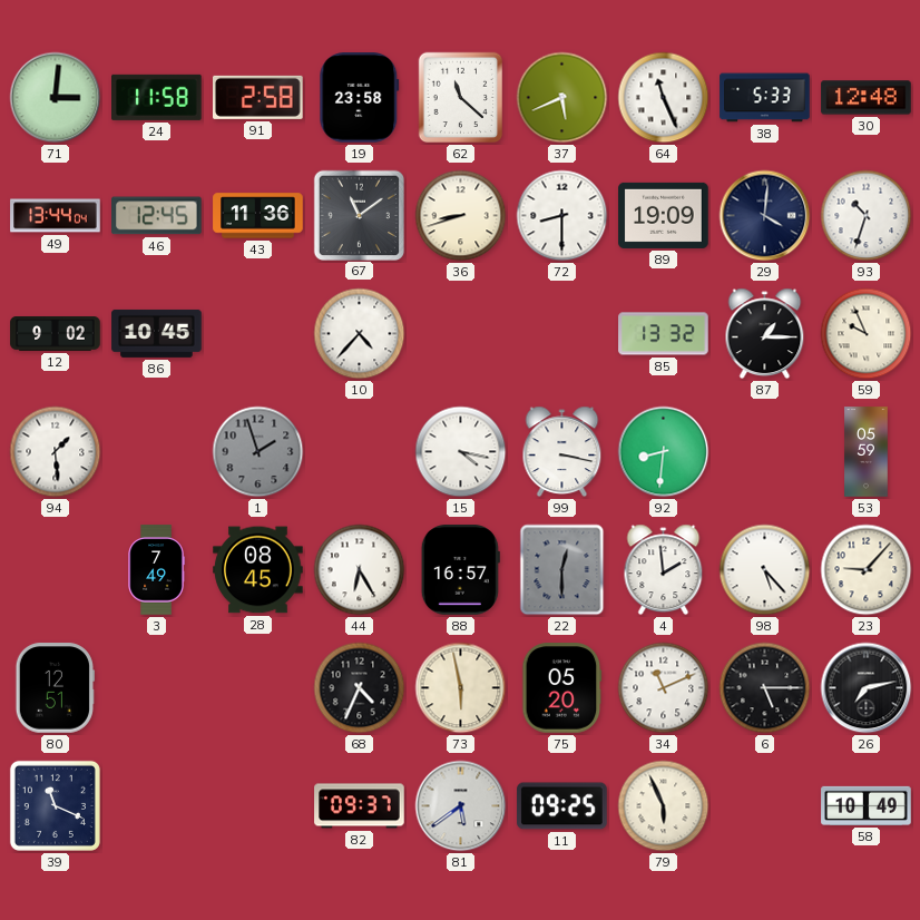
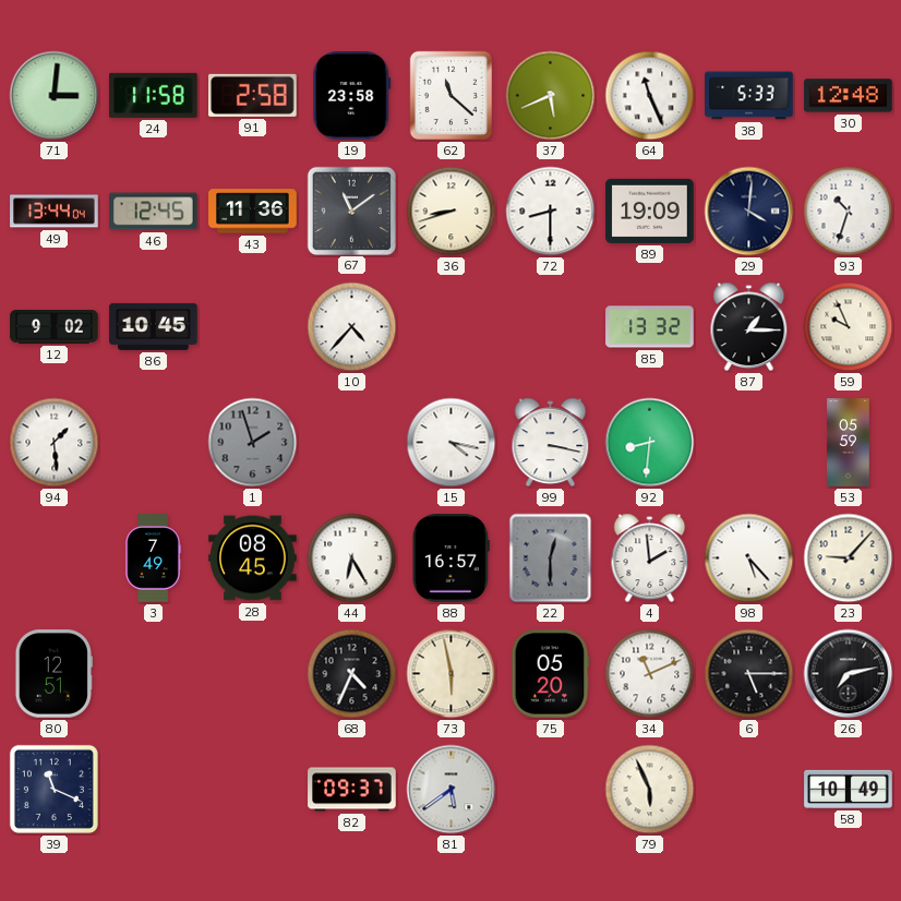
11: 09:25 -> none (562, 806)
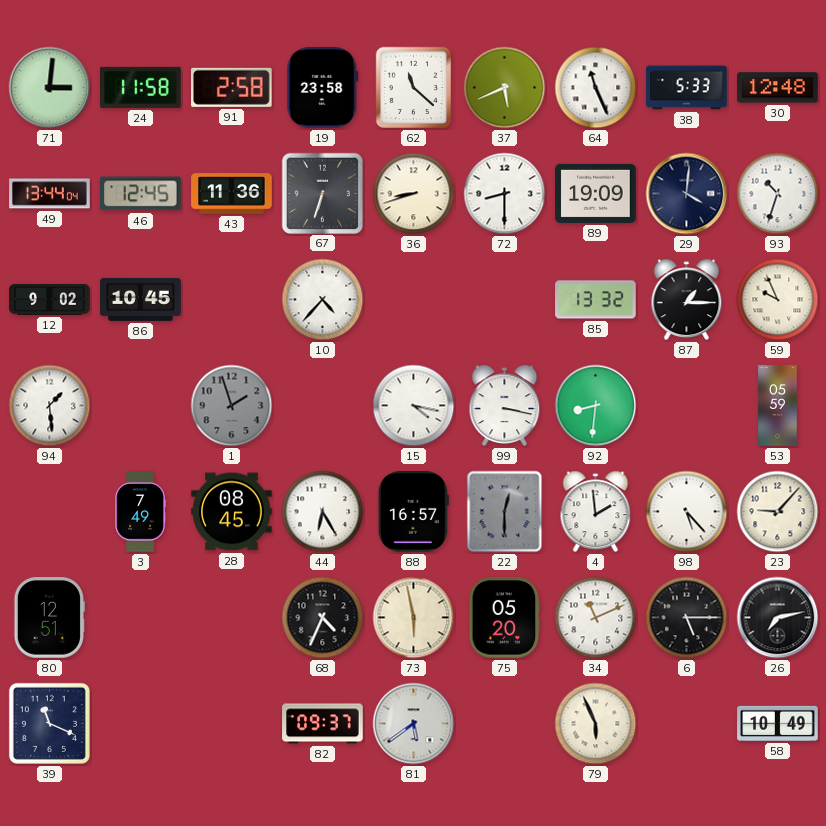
67: 11:09 -> 6:33 (322, 193)
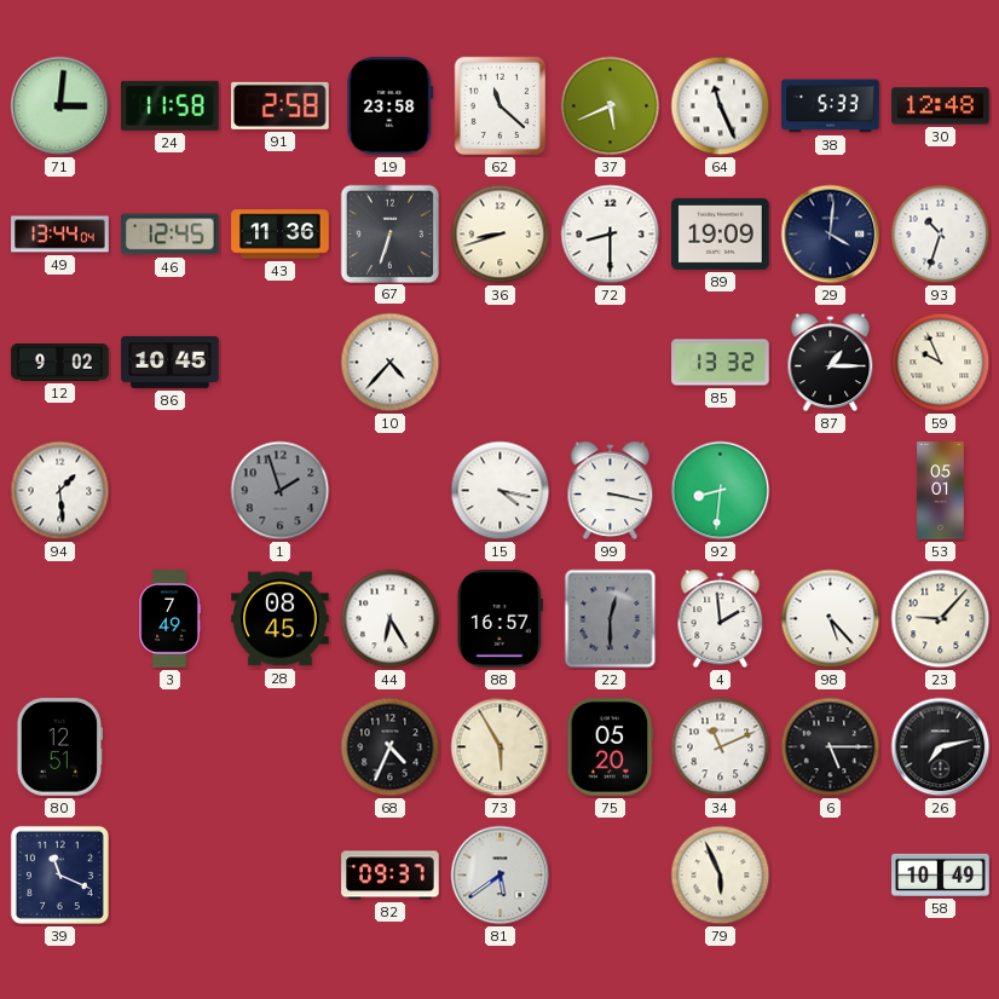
53: 05:59 -> 05:01 (941, 491)
73: 5:58 -> 5:55 (501, 747)
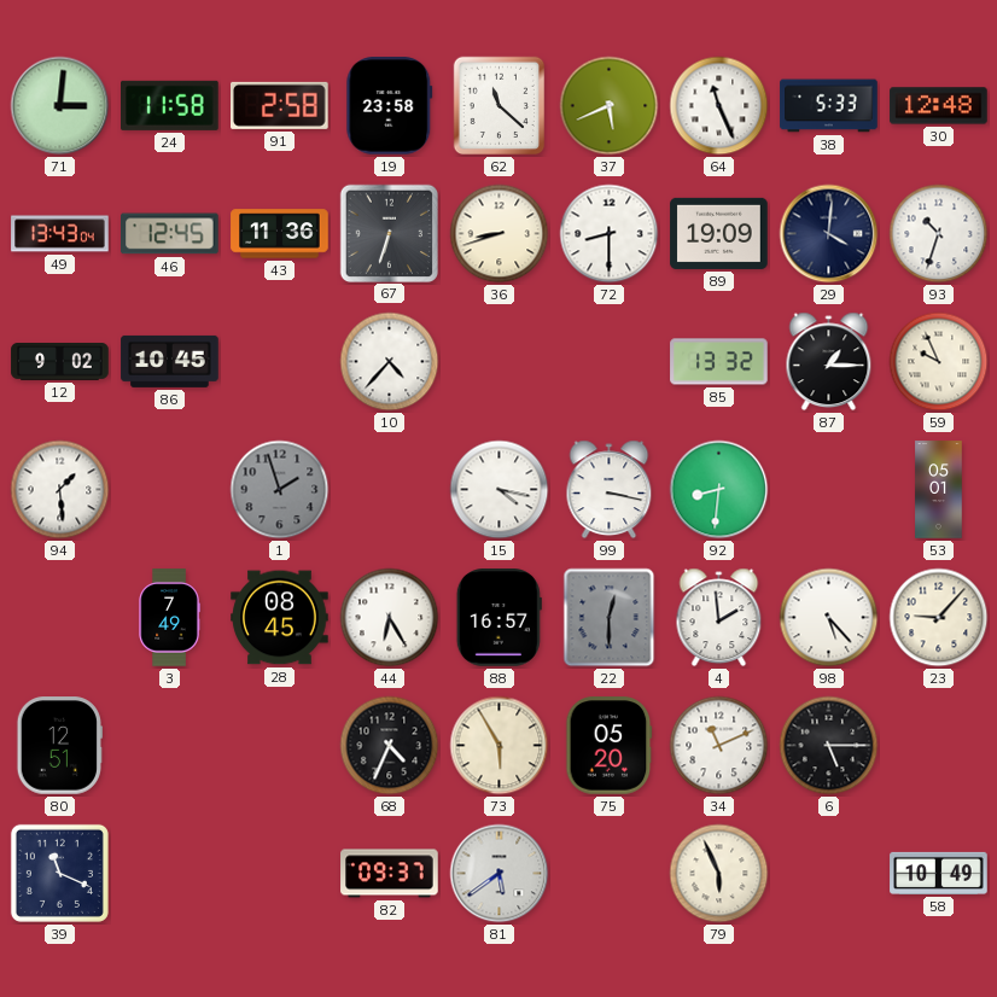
49: 13:44 -> 13:43 (60, 234)
26: 7:13 -> none (941, 747)
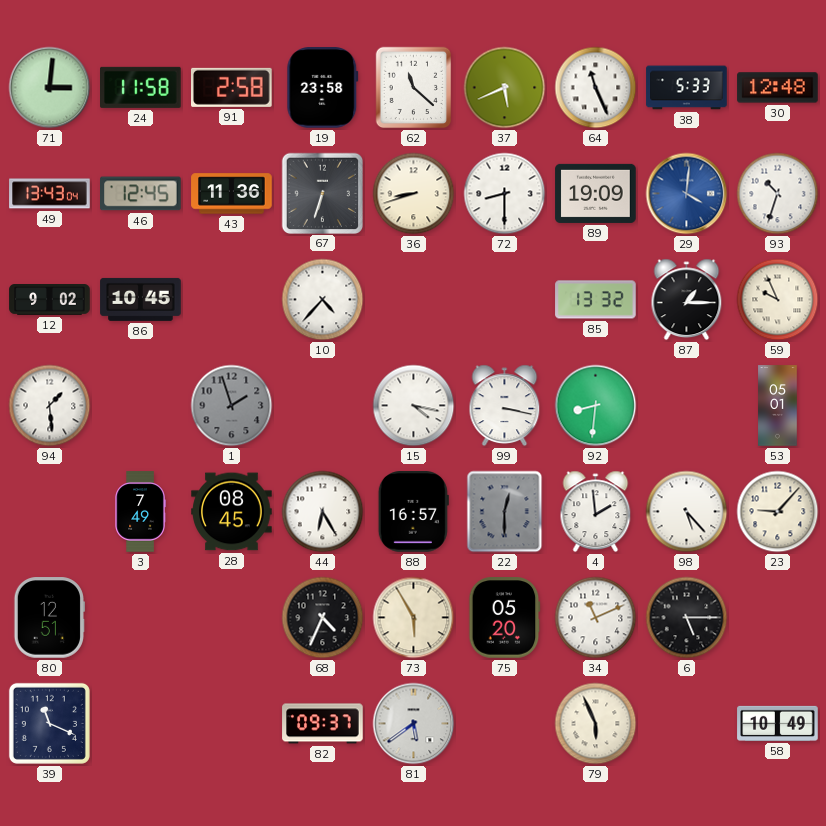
29 dial: navy -> blue (687, 194)
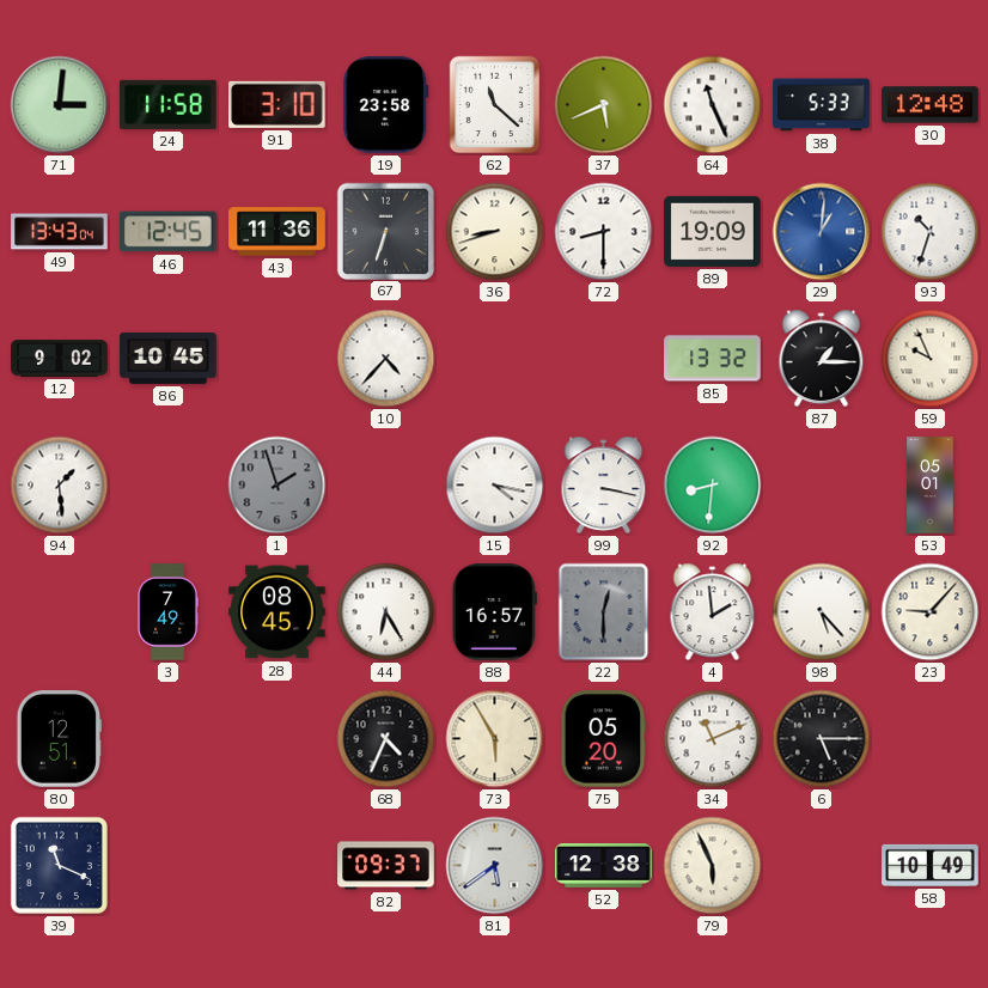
91: 2:58 -> 3:10 (278, 104)
29: 4:01 -> 1:01 (822, 232)
52: none -> 12:38 (604, 866)
